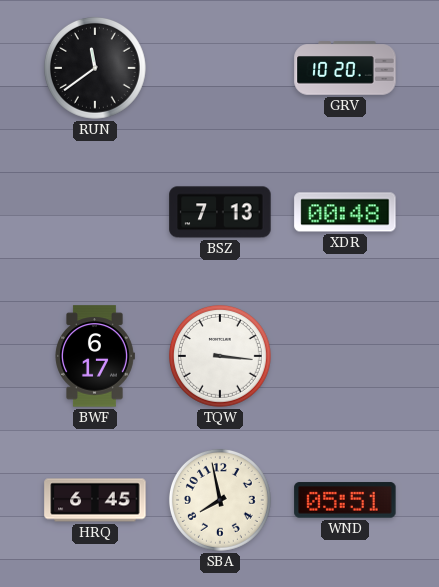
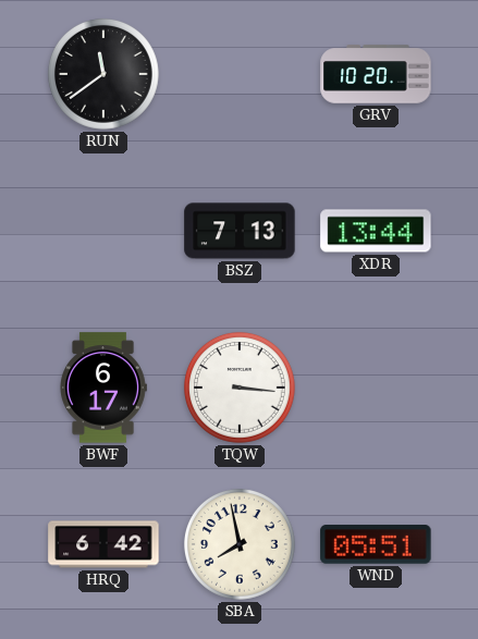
XDR: 00:48 -> 13:44 (376, 231)
HRQ: 6:45 -> 6:42 (103, 544)
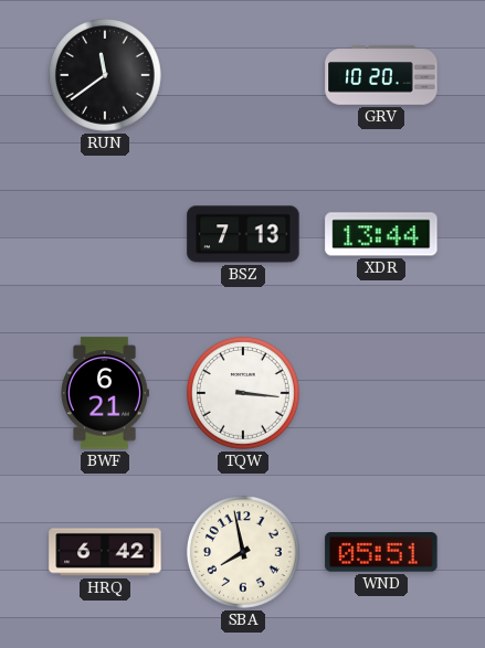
BWF: 6:17 -> 6:21 (105, 393)
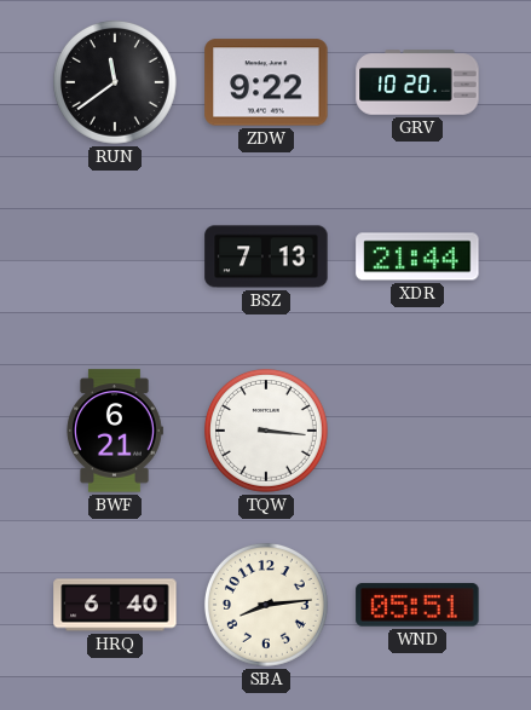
ZDW: none -> 9:22 (266, 82)
XDR: 13:44 -> 21:44 (417, 256)
HRQ: 6:42 -> 6:40 (115, 605)
SBA: 7:58 -> 8:14 (266, 605)
